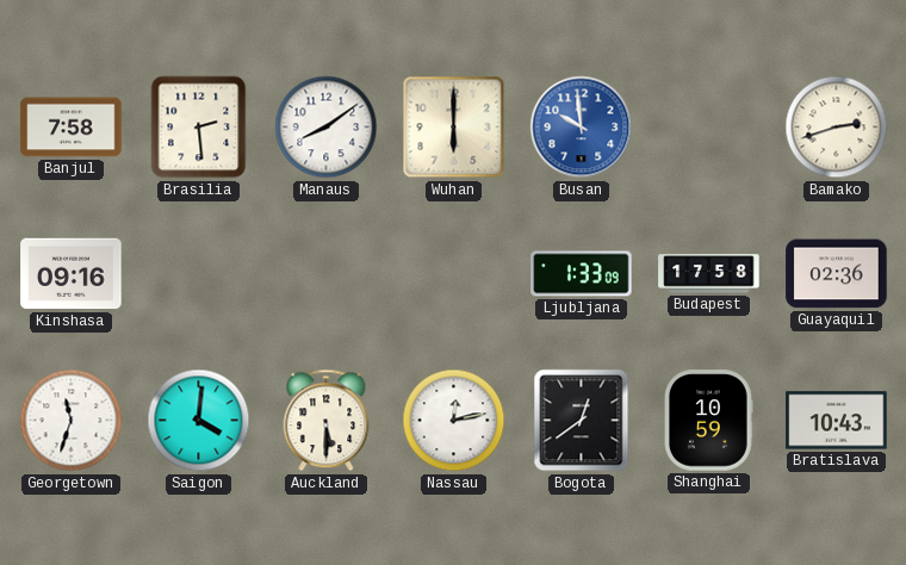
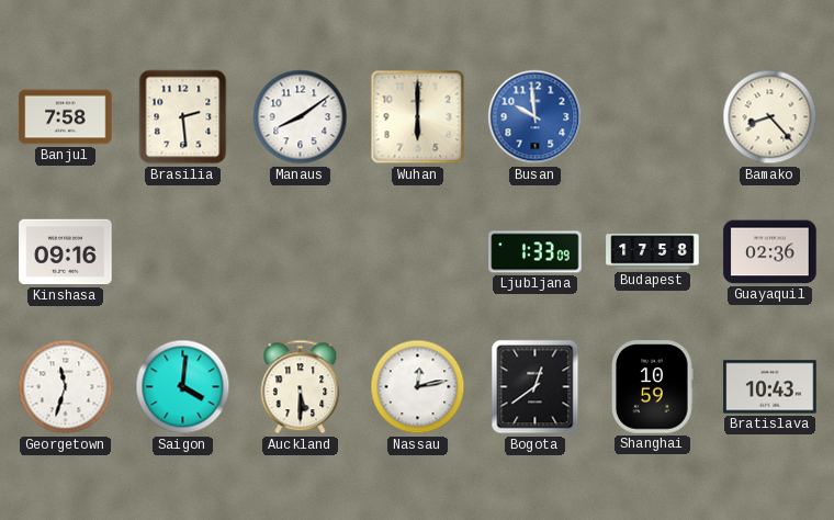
Bamako: 2:42 -> 8:23 (770, 117)
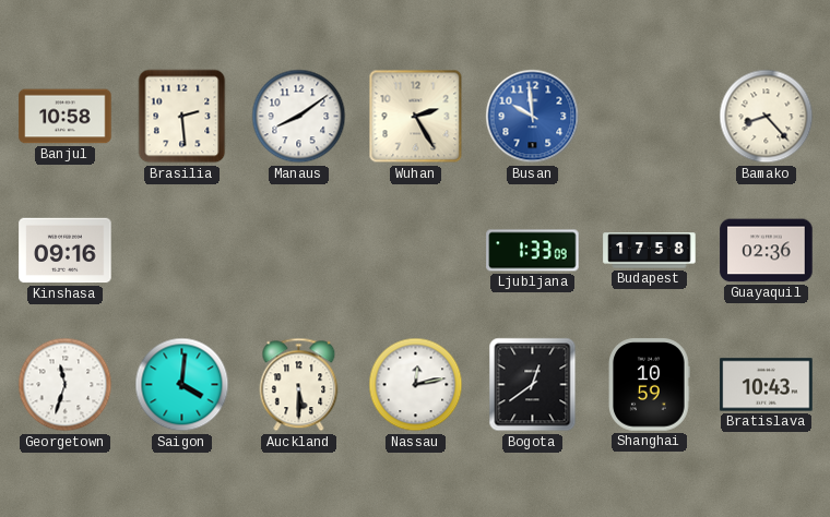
Banjul: 7:58 -> 10:58 (66, 117)
Wuhan: 6:00 -> 2:25 (416, 117)
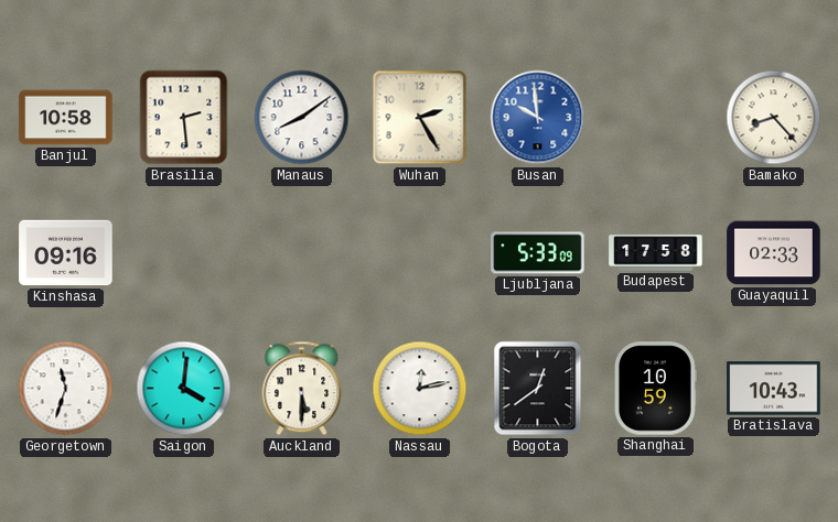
Ljubljana: 1:33 -> 5:33 (538, 253)
Guayaquil: 02:36 -> 02:33 (774, 253)
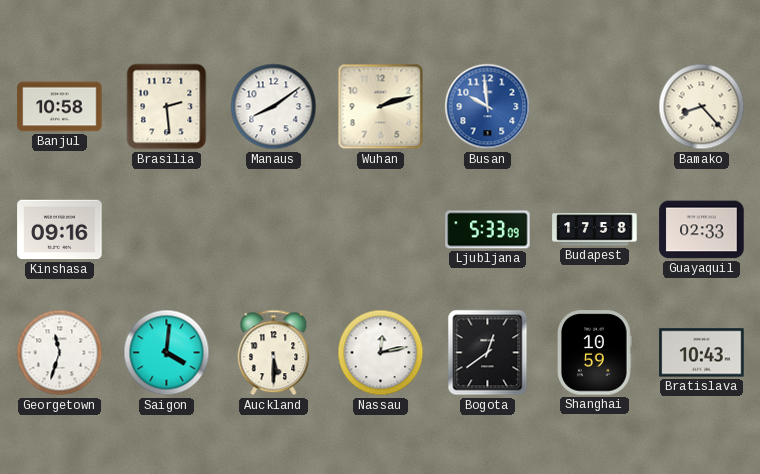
Wuhan: 2:25 -> 2:12 (381, 107)
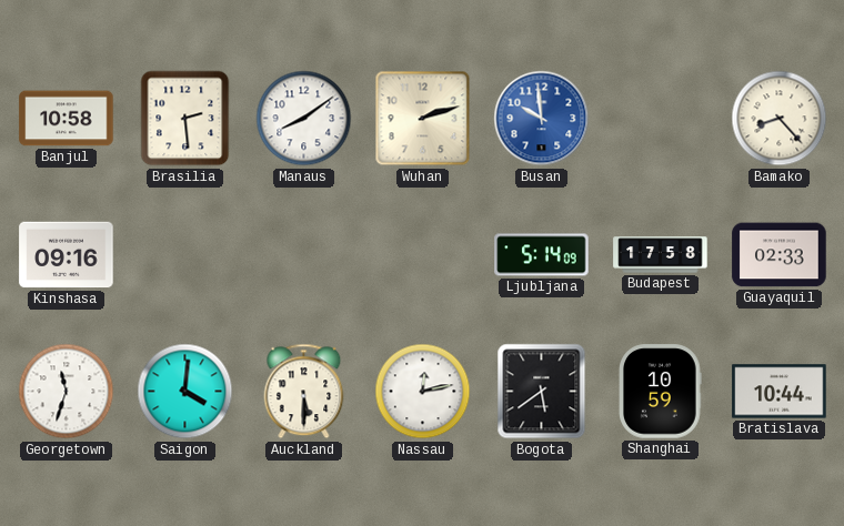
Ljubljana: 5:33 -> 5:14 (542, 255)
Bogota: 12:39 -> 5:39 (542, 392)
Bratislava: 10:43 -> 10:44 (780, 392)
